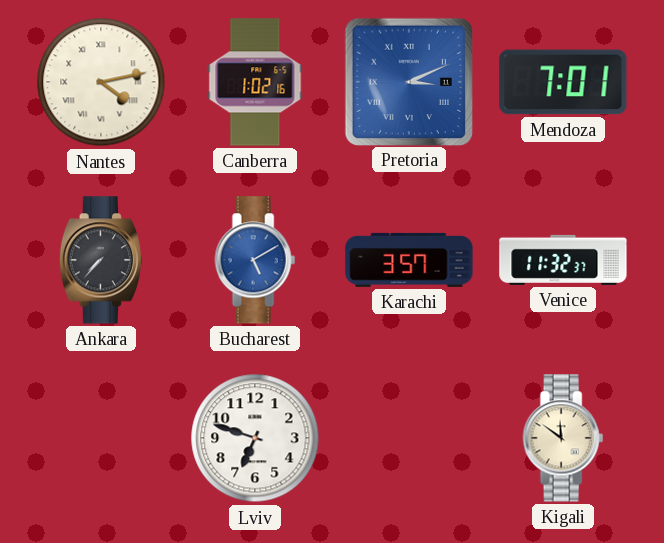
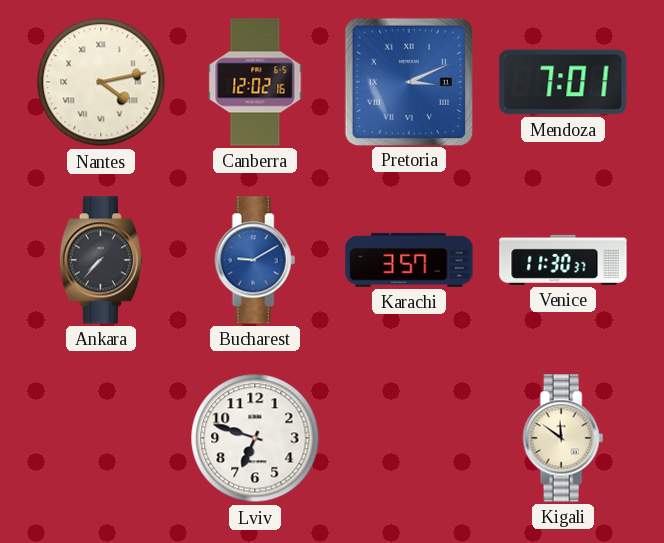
Canberra: 1:02 -> 12:02 (255, 82)
Bucharest: 5:10 -> 9:10 (255, 260)
Venice: 11:32 -> 11:30 (563, 260)
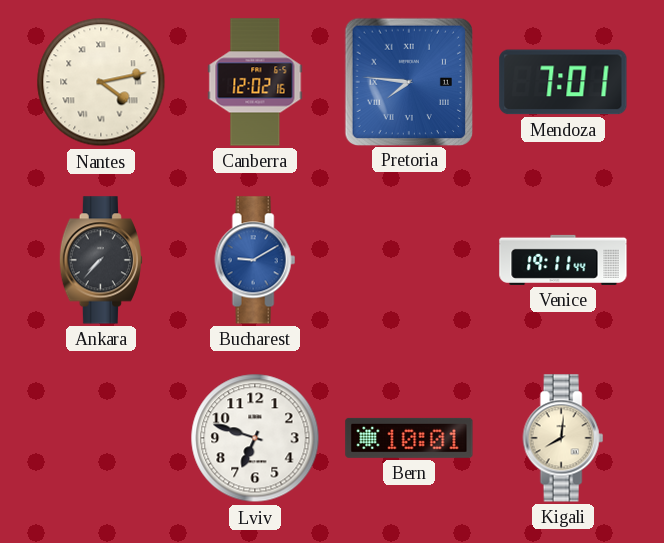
Pretoria: 3:11 -> 7:46 (408, 81)
Karachi: 3:57 -> none (409, 260)
Venice: 11:30 -> 19:11 (563, 260)
Bern: none -> 10:01 (409, 438)
Kigali: 11:51 -> 8:01 (563, 438)
